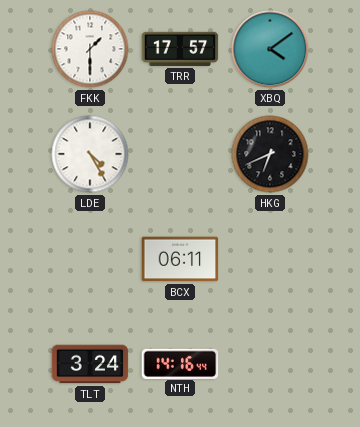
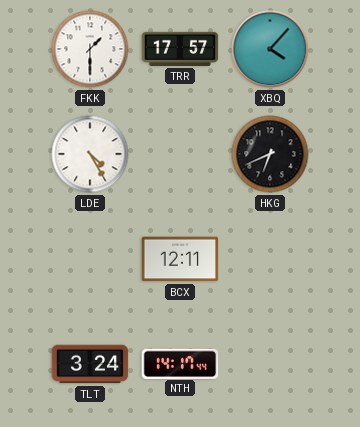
XBQ: 4:09 -> 4:07 (270, 49)
BCX: 06:11 -> 12:11 (180, 259)
NTH: 14:16 -> 14:17 (180, 363)
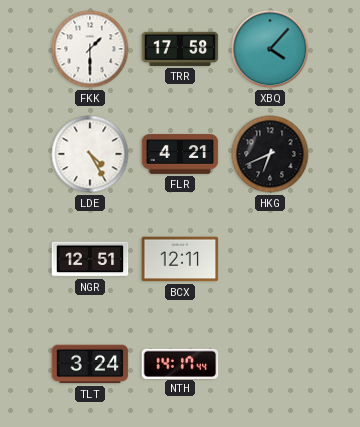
TRR: 17:57 -> 17:58 (180, 49)
FLR: none -> 4:21 (180, 154)
NGR: none -> 12:51 (90, 259)
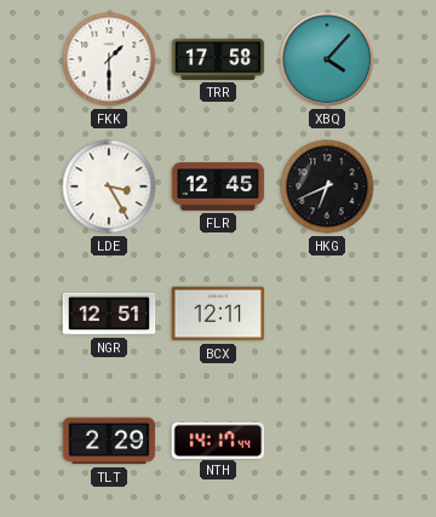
LDE: 4:25 -> 3:25 (109, 186)
FLR: 4:21 -> 12:45 (218, 186)
TLT: 3:24 -> 2:29 (109, 441)
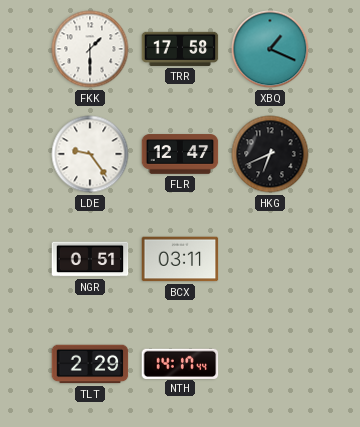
XBQ: 4:07 -> 1:19 (270, 49)
LDE: 3:25 -> 9:24 (90, 154)
FLR: 12:45 -> 12:47 (180, 154)
NGR: 12:51 -> 0:51 (90, 259)
BCX: 12:11 -> 03:11 (180, 259)
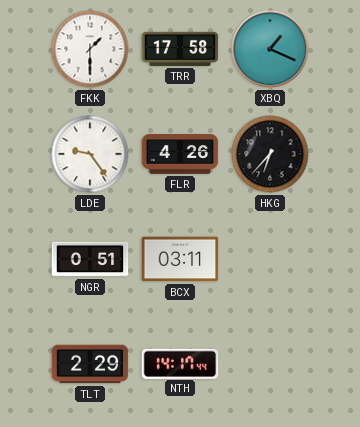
FLR: 12:47 -> 4:26 (180, 154)
HKG: 6:41 -> 6:37 (270, 154)
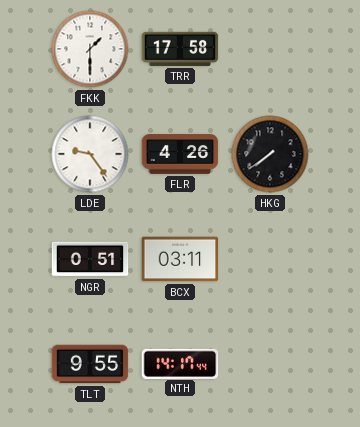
XBQ: 1:19 -> none (270, 49)
HKG: 6:37 -> 7:39 (270, 154)
TLT: 2:29 -> 9:55 (90, 364)
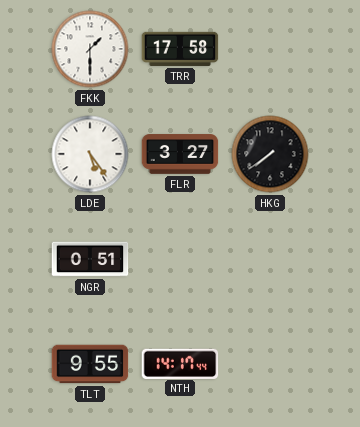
LDE: 9:24 -> 5:24 (90, 154)
FLR: 4:26 -> 3:27 (180, 154)
BCX: 03:11 -> none (180, 259)
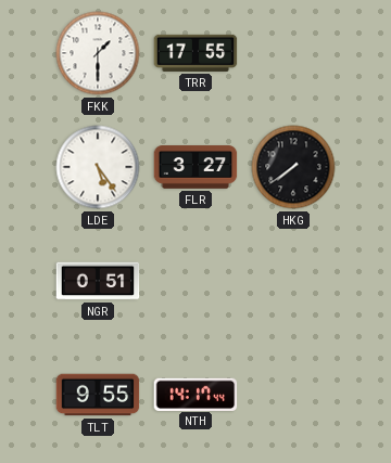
TRR: 17:58 -> 17:55 (195, 53)
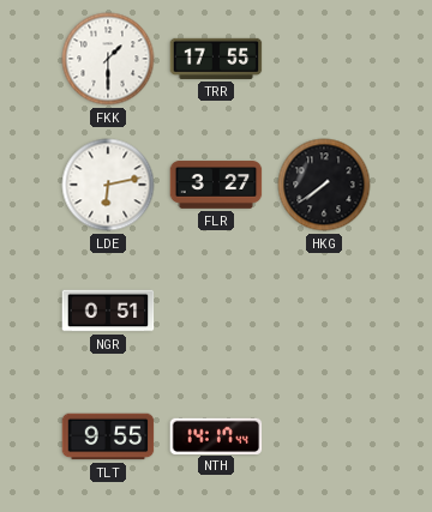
LDE: 5:24 -> 6:13 (108, 185)
